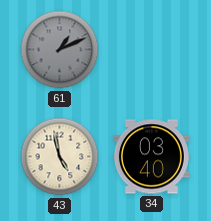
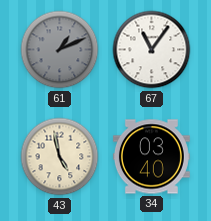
67: none -> 11:06 (152, 50)
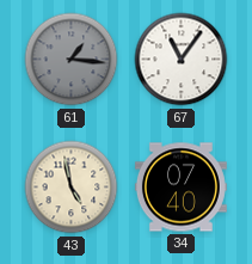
61: 1:11 -> 1:16 (72, 60)
34: 03:40 -> 07:40 (180, 188)
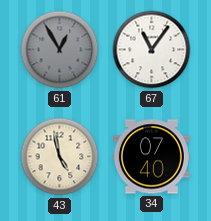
61: 1:16 -> 12:55 (60, 50)
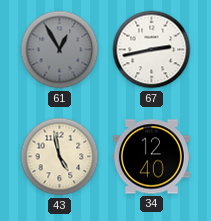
67: 11:06 -> 2:43 (152, 50)
34: 07:40 -> 12:40 (151, 157)
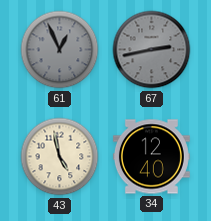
61: 12:55 -> 12:56 (60, 50)
67 dial: white -> grey (152, 50)
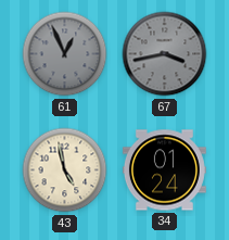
67: 2:43 -> 3:43 (165, 54)
34: 12:40 -> 01:24 (164, 170)
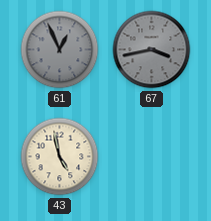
34: 01:24 -> none (164, 170)
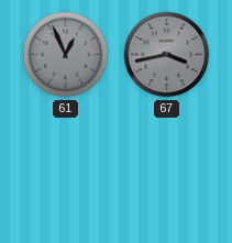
43: 4:58 -> none (60, 157)
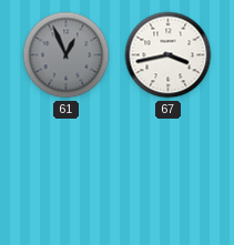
67 dial: grey -> white (169, 55)
